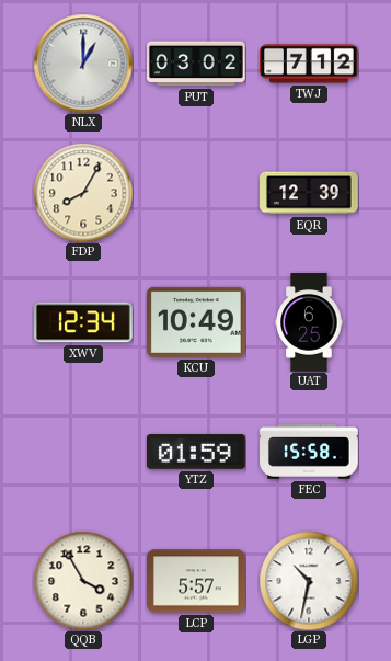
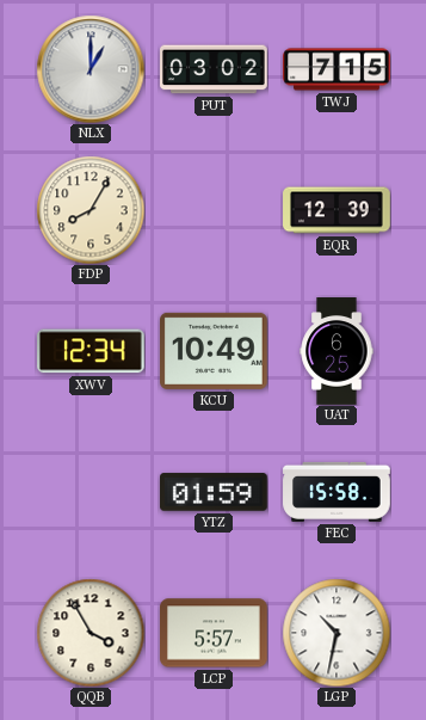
TWJ: 7:12 -> 7:15 (337, 69)
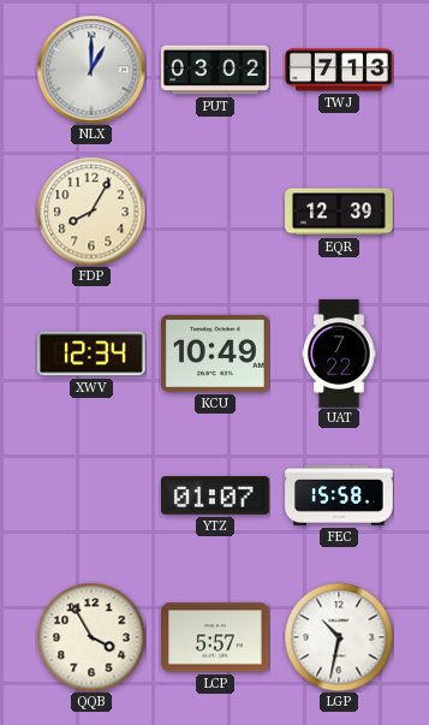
TWJ: 7:15 -> 7:13 (339, 70)
UAT: 6:25 -> 7:22 (339, 353)
YTZ: 01:59 -> 01:07 (216, 495)
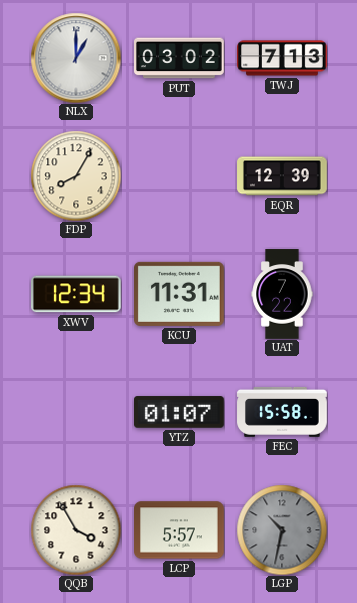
KCU: 10:49 -> 11:31 (180, 294)
LGP dial: white -> grey (282, 530)
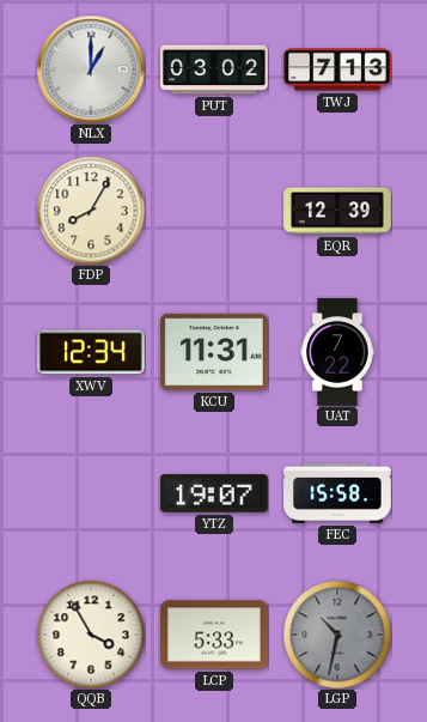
YTZ: 01:07 -> 19:07 (215, 493)
LCP: 5:57 -> 5:33 (215, 635)
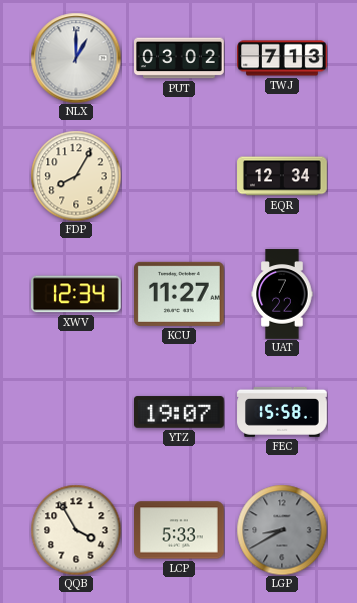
EQR: 12:39 -> 12:34 (282, 176)
KCU: 11:31 -> 11:27 (180, 294)
LGP: 10:32 -> 8:40 (282, 530)
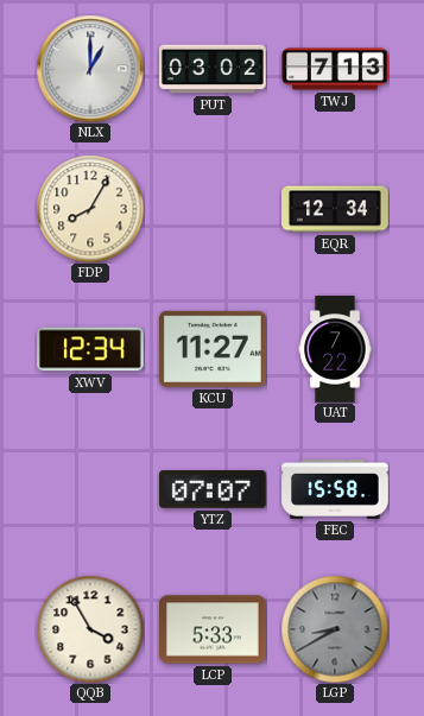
YTZ: 19:07 -> 07:07 (214, 489)
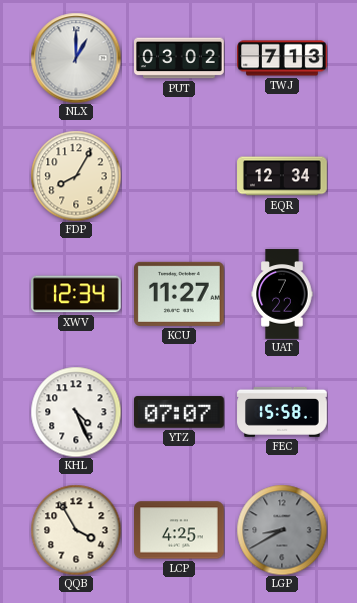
KHL: none -> 4:26 (76, 412)
LCP: 5:33 -> 4:25 (180, 530)
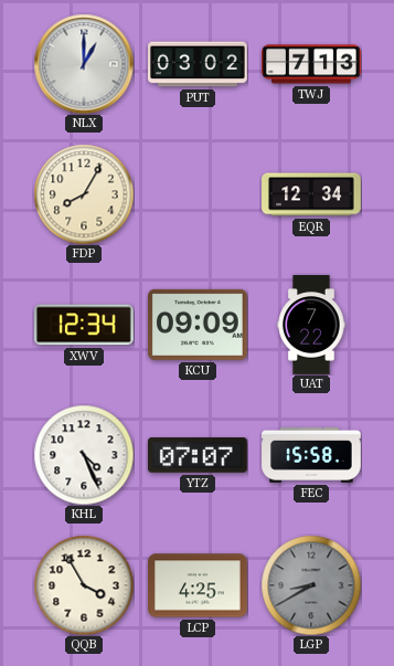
KCU: 11:27 -> 09:09 (199, 325)
